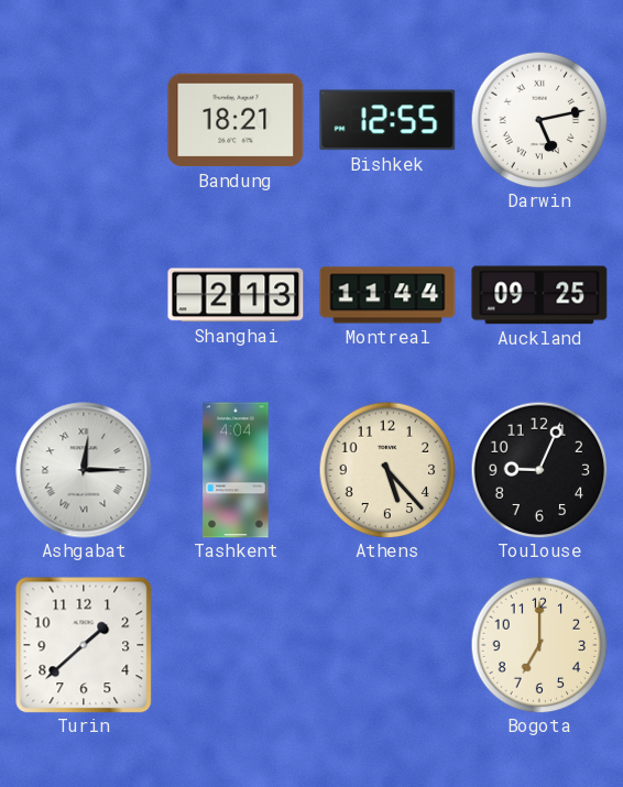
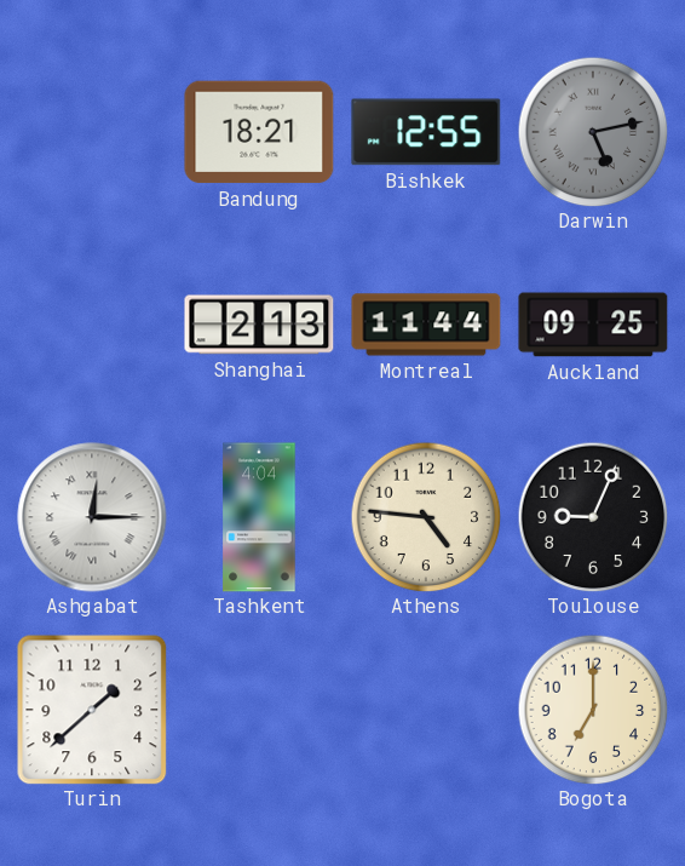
Darwin dial: white -> grey (593, 132)
Athens: 5:23 -> 4:46 (426, 517)
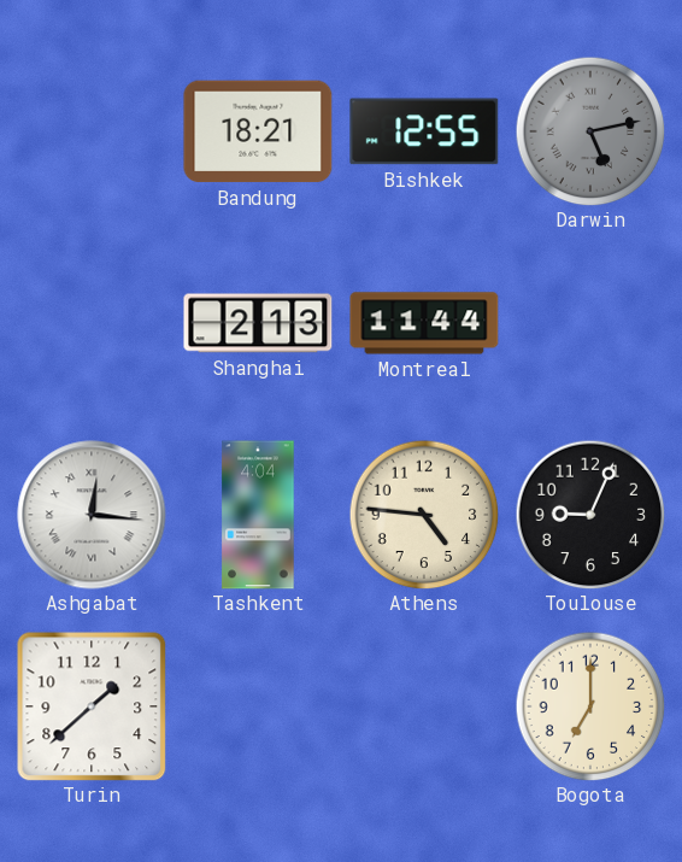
Auckland: 09:25 -> none (593, 325)
Ashgabat: 12:15 -> 12:16 (92, 515)
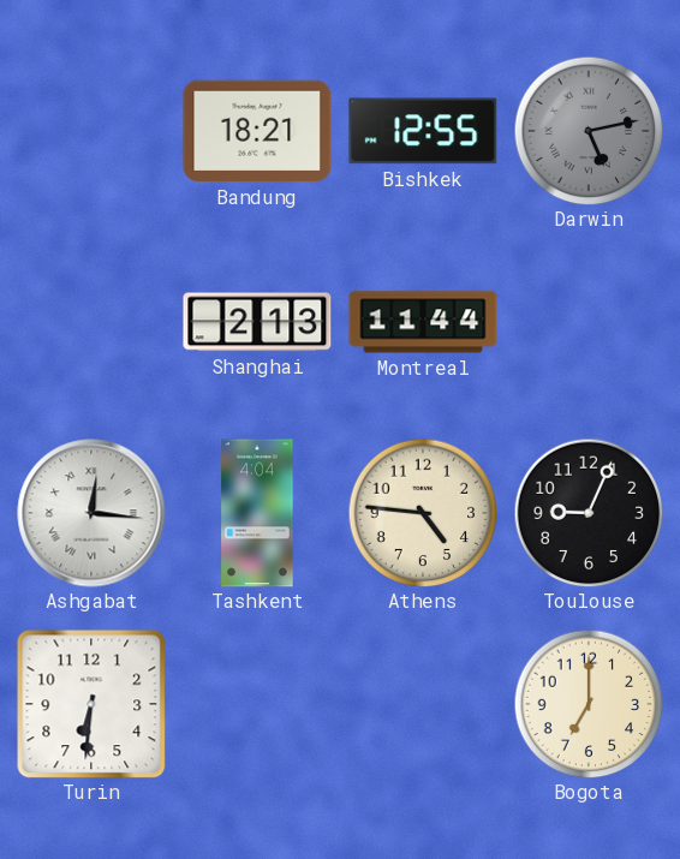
Turin: 1:38 -> 6:31 (91, 704)
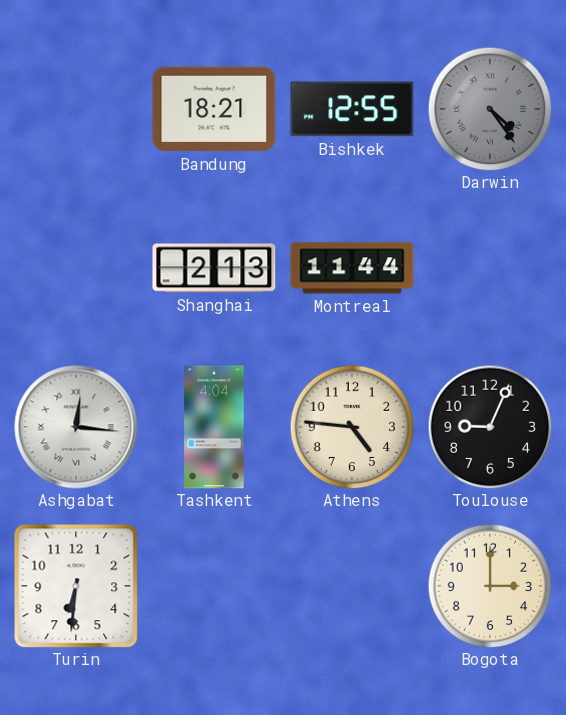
Darwin: 5:13 -> 4:24 (490, 109)
Bogota: 7:00 -> 3:00 (490, 586)
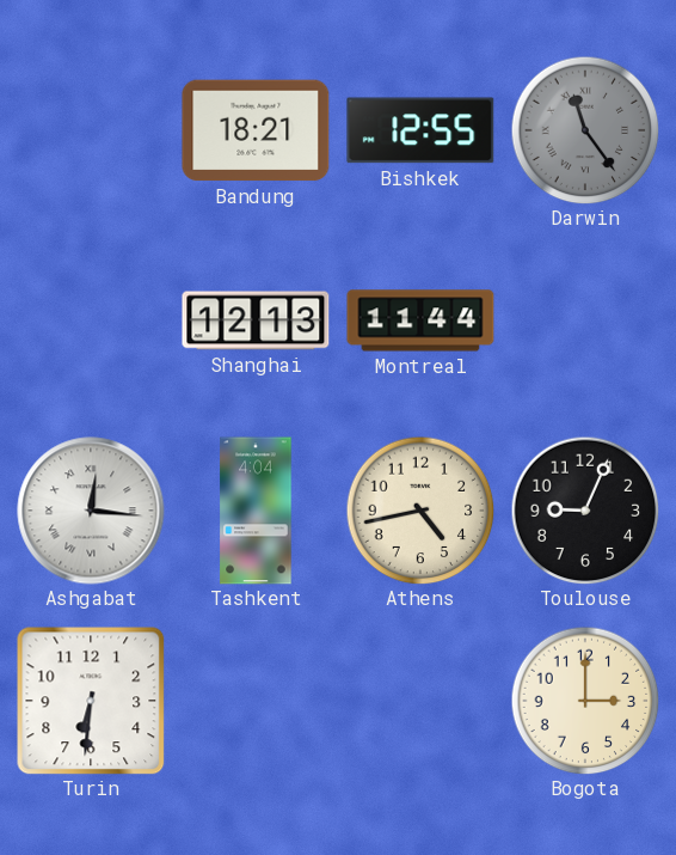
Darwin: 4:24 -> 11:24 (585, 130)
Shanghai: 2:13 -> 12:13 (256, 320)
Athens: 4:46 -> 4:43 (420, 511)
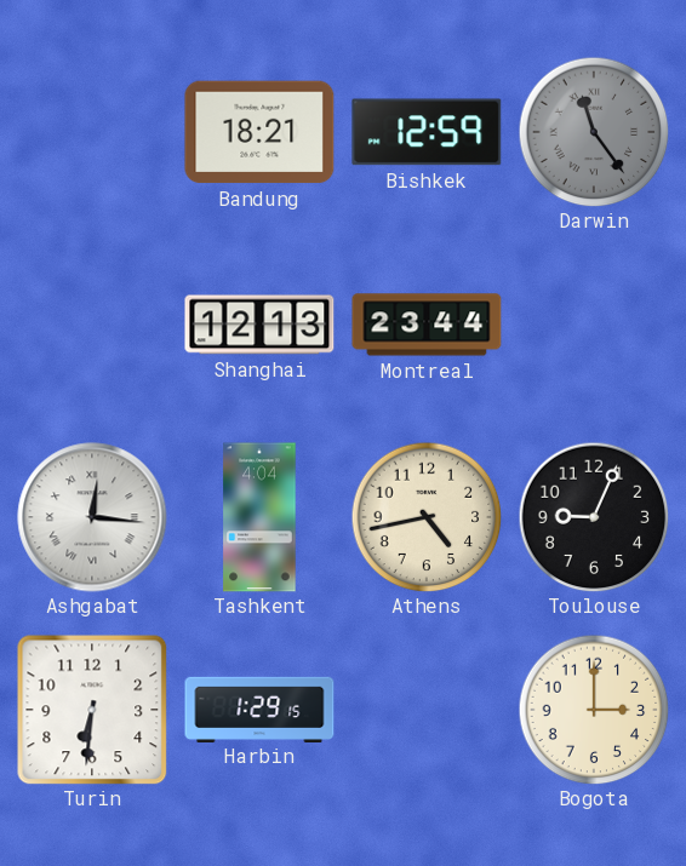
Bishkek: 12:55 -> 12:59 (427, 132)
Montreal: 11:44 -> 23:44 (427, 325)
Harbin: none -> 1:29 (259, 709)
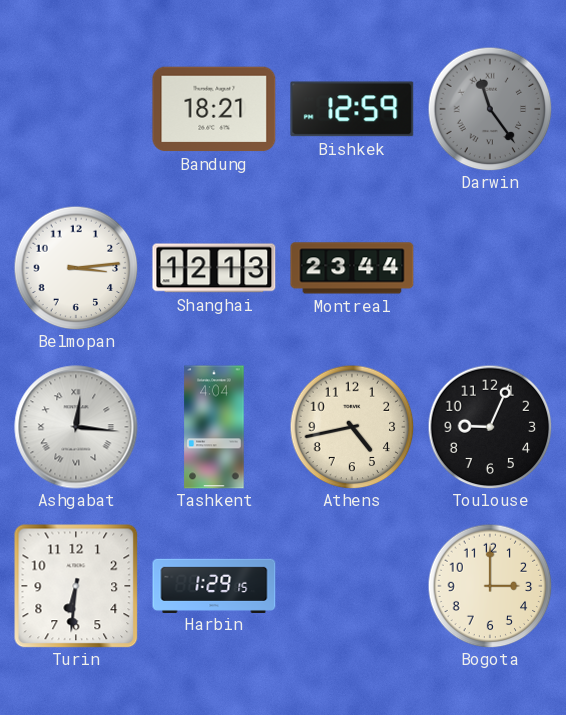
Belmopan: none -> 3:14 (76, 268)
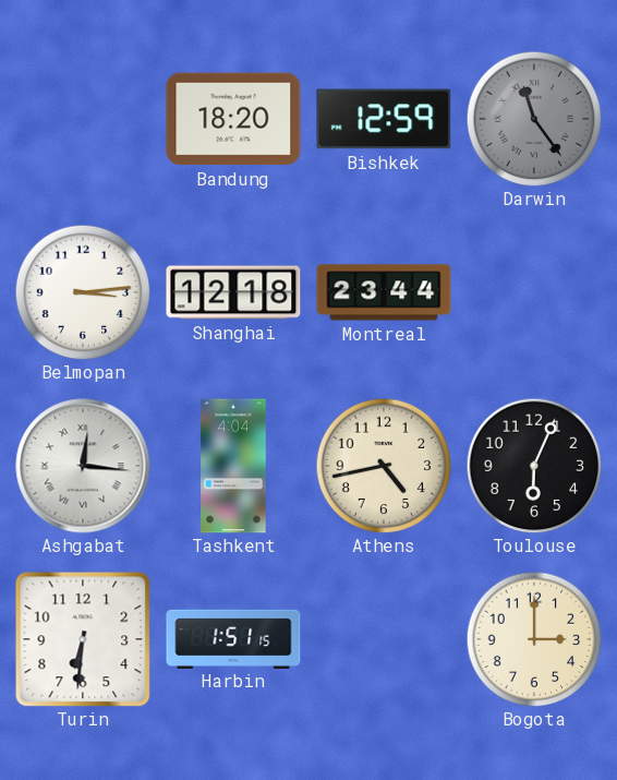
Bandung: 18:21 -> 18:20 (233, 119)
Shanghai: 12:13 -> 12:18 (233, 292)
Toulouse: 9:04 -> 6:04 (534, 466)
Harbin: 1:29 -> 1:51 (233, 638)
